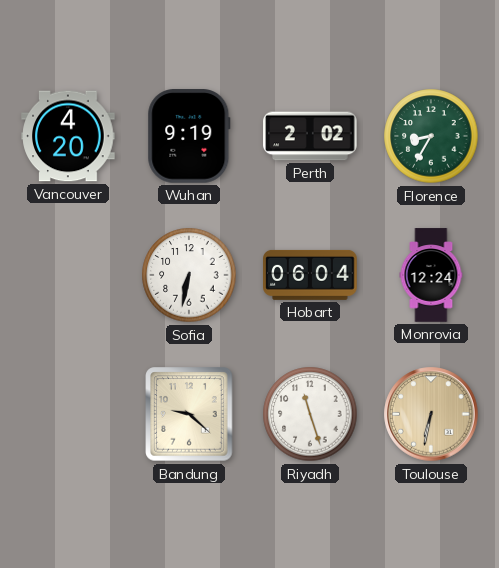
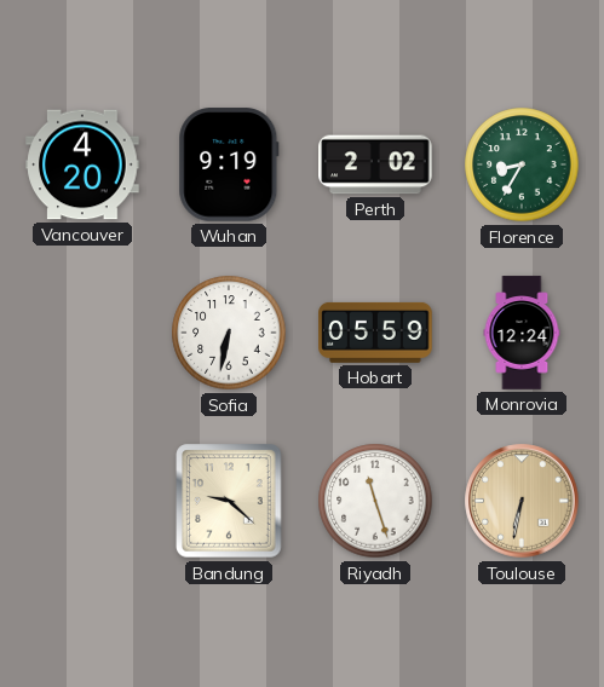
Hobart: 06:04 -> 05:59 (375, 333)
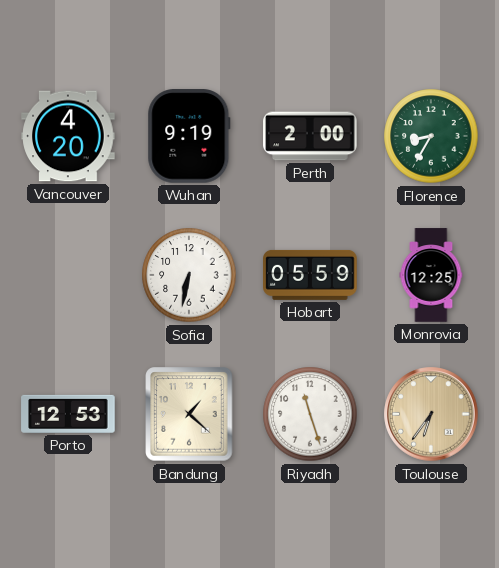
Perth: 2:02 -> 2:00 (310, 136)
Monrovia: 12:24 -> 12:25 (431, 275)
Porto: none -> 12:53 (68, 414)
Bandung: 9:22 -> 1:22 (189, 414)
Toulouse: 6:32 -> 6:36 (431, 414)
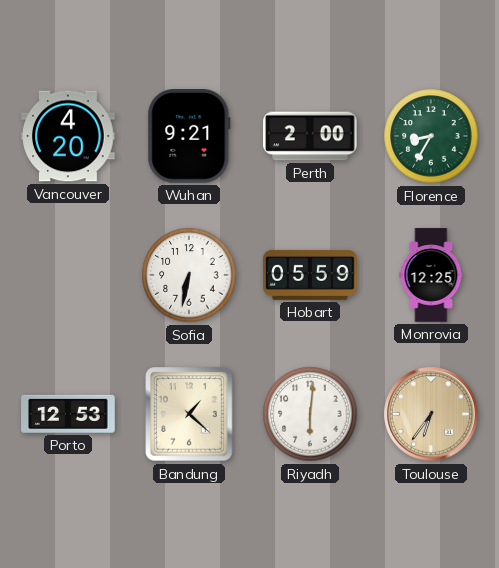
Wuhan: 9:19 -> 9:21 (189, 136)
Riyadh: 11:27 -> 6:01 (310, 414)
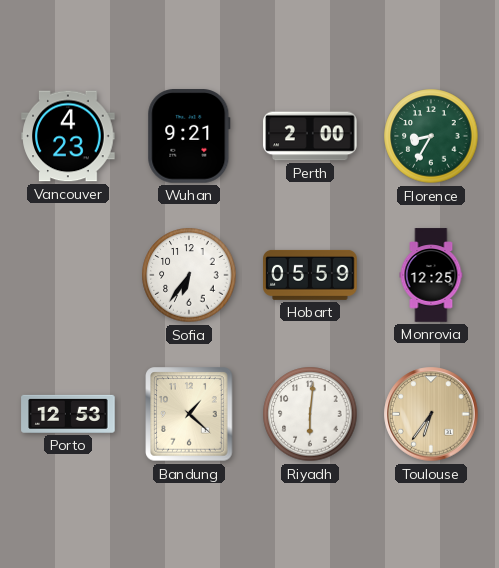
Vancouver: 4:20 -> 4:23 (68, 136)
Sofia: 6:32 -> 6:36 (189, 275)
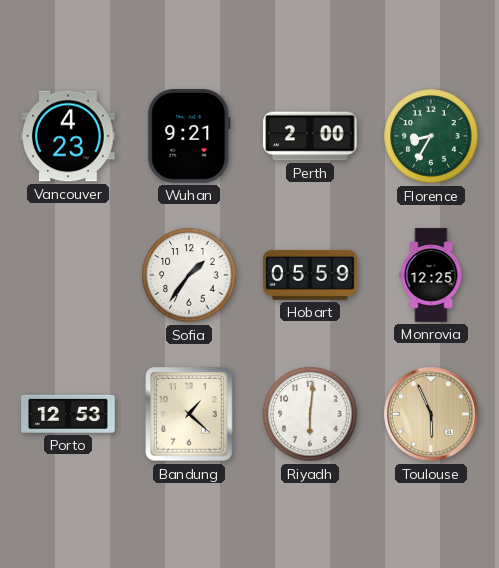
Sofia: 6:36 -> 1:36 (189, 275)
Toulouse: 6:36 -> 5:56 (431, 414)
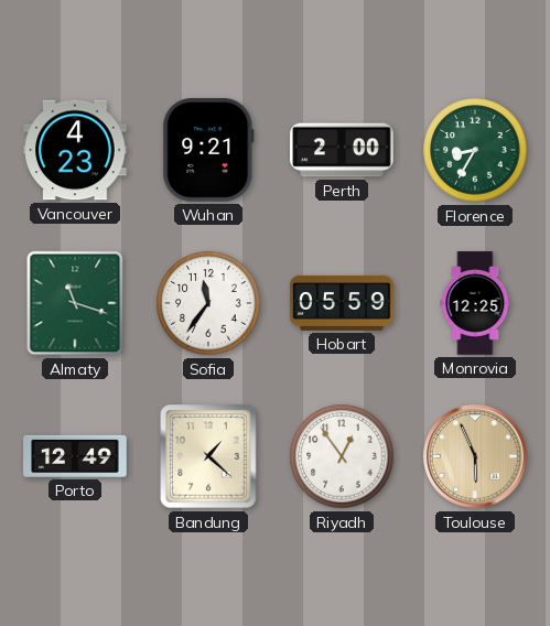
Almaty: none -> 11:18 (75, 303)
Sofia: 1:36 -> 11:36 (208, 303)
Porto: 12:53 -> 12:49 (75, 456)
Riyadh: 6:01 -> 12:54 (342, 456)
